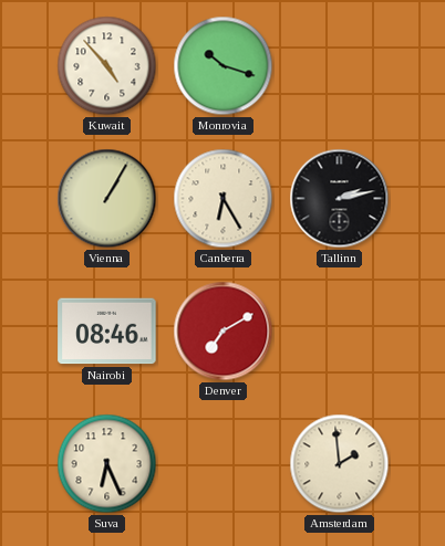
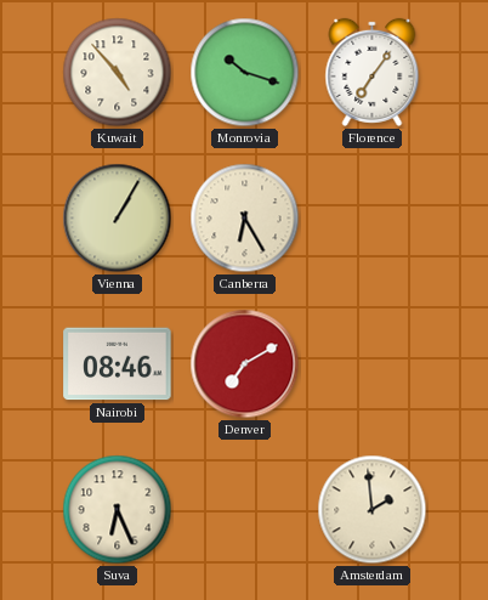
Florence: none -> 7:06 (373, 72)
Tallinn: 2:13 -> none (340, 199)
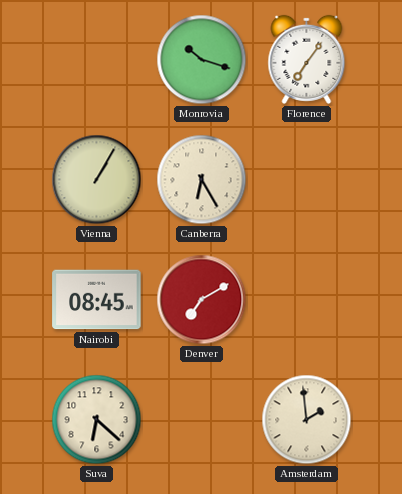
Kuwait: 4:53 -> none (118, 73)
Nairobi: 08:46 -> 08:45 (97, 300)
Suva: 6:26 -> 6:22 (97, 420)
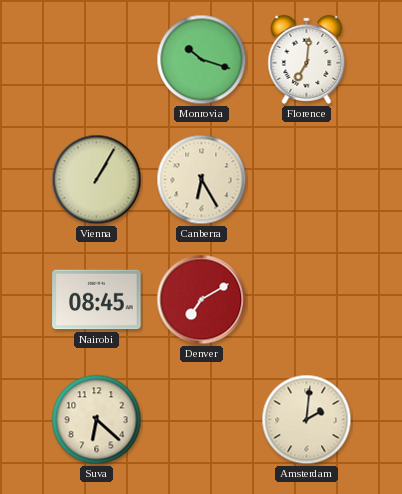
Florence: 7:06 -> 7:01 (307, 59)
Amsterdam: 1:59 -> 2:01 (307, 420)
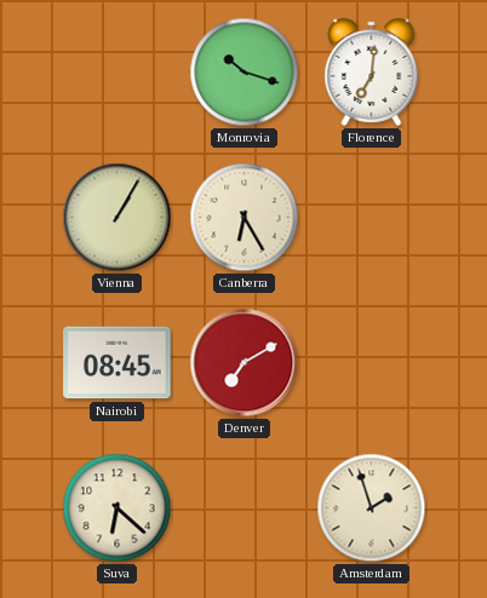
Amsterdam: 2:01 -> 1:57 (372, 508)
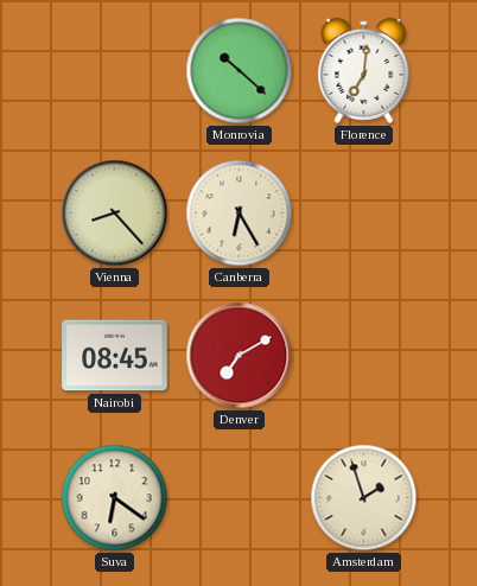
Monrovia: 10:18 -> 10:22 (240, 71)
Vienna: 1:05 -> 8:23 (115, 214)
Suva: 6:22 -> 6:21 (115, 498)
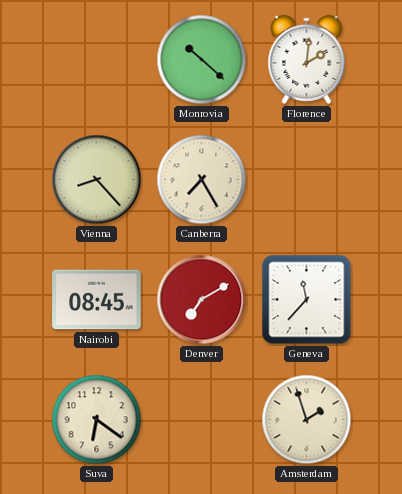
Florence: 7:01 -> 2:01 (307, 59)
Canberra: 6:25 -> 7:25 (202, 180)
Geneva: none -> 11:37 (307, 300)
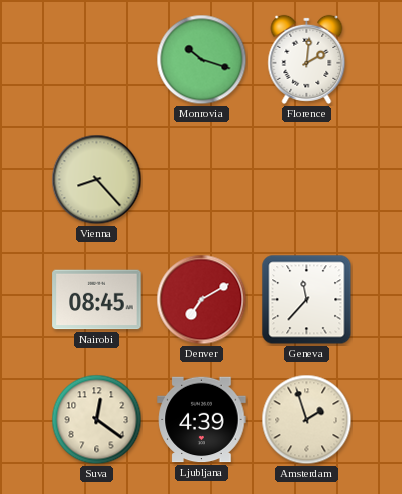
Monrovia: 10:22 -> 10:18 (202, 60)
Canberra: 7:25 -> none (202, 180)
Suva: 6:21 -> 12:21 (97, 420)
Ljubljana: none -> 4:39 (202, 420)
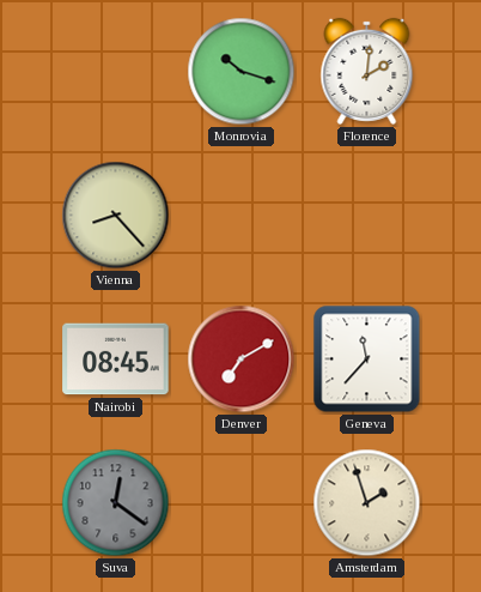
Suva dial: cream -> grey (116, 503)
Ljubljana: 4:39 -> none (202, 420)
